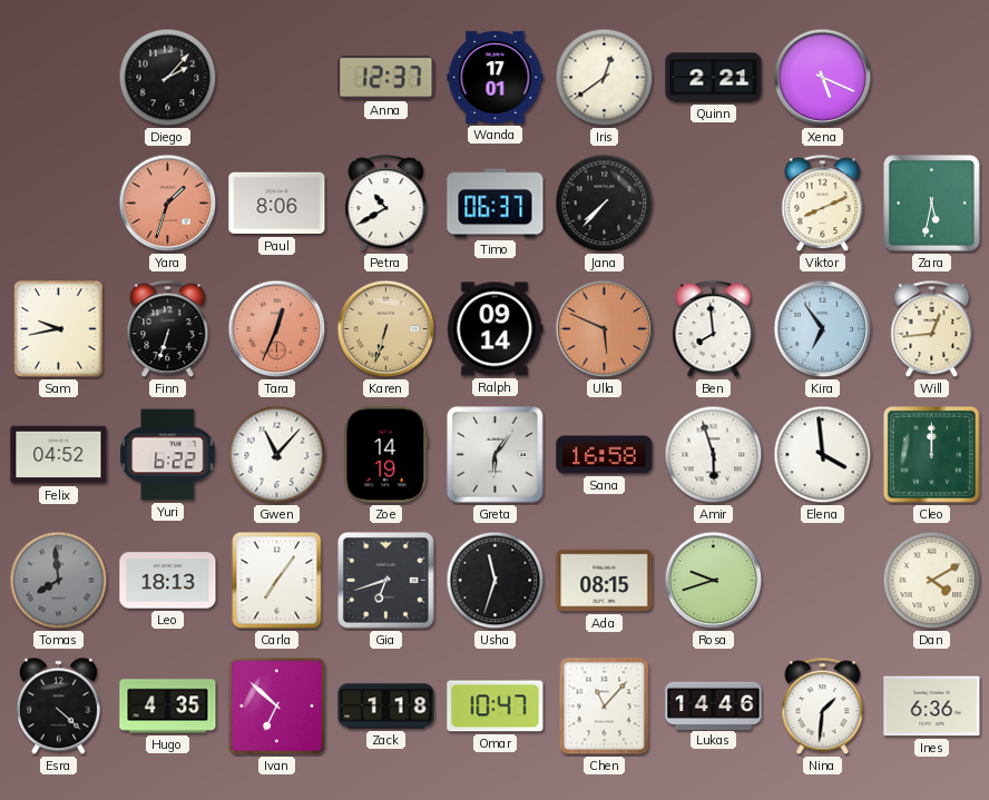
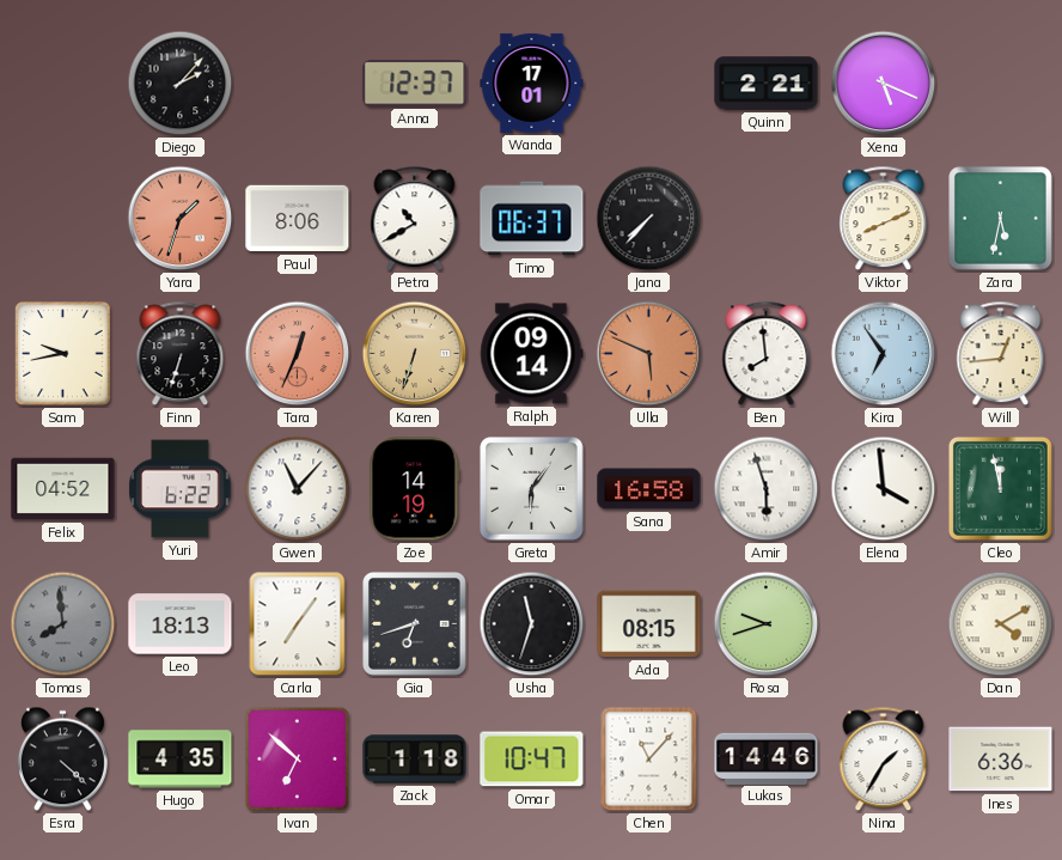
Iris: 12:39 -> none (605, 78)
Cleo: 12:00 -> 11:58 (1000, 488)
Nina: 1:31 -> 1:35 (884, 760)
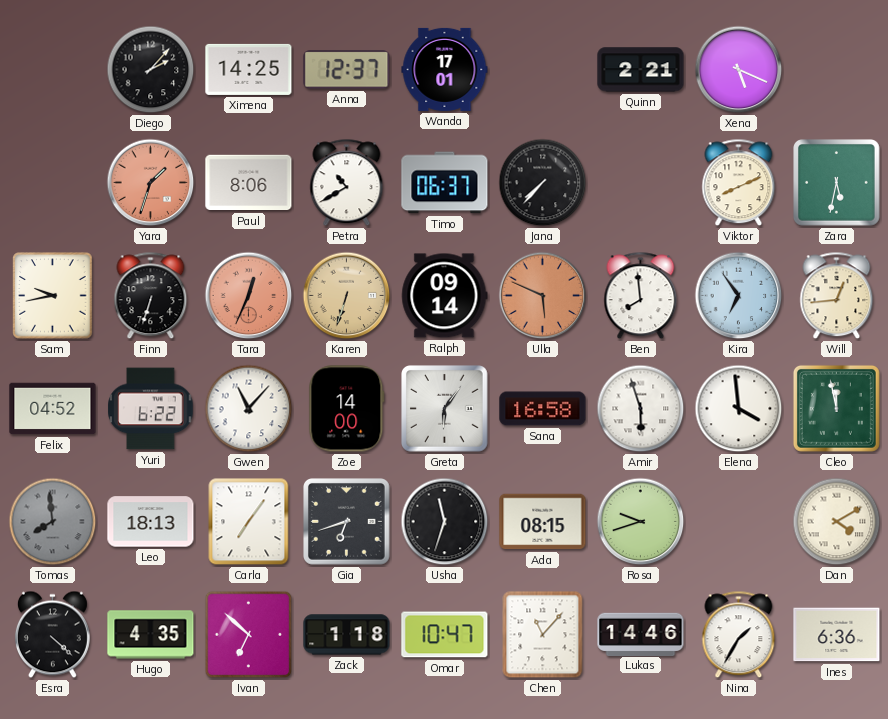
Ximena: none -> 14:25 (249, 69)
Zoe: 14:19 -> 14:00 (347, 409)
